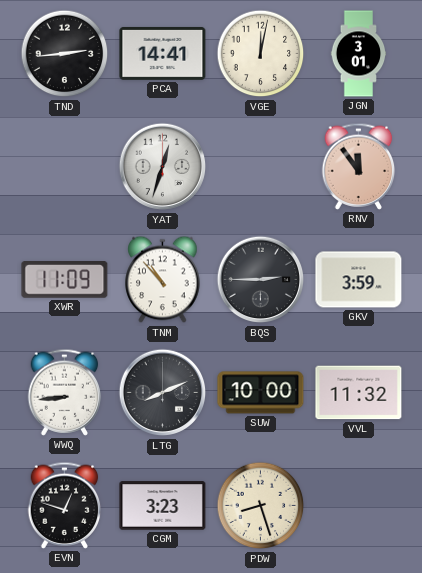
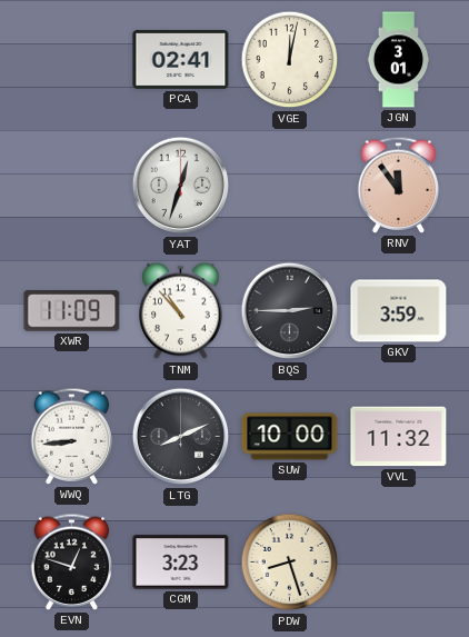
TND: 2:44 -> none (65, 54)
PCA: 14:41 -> 02:41 (181, 59)
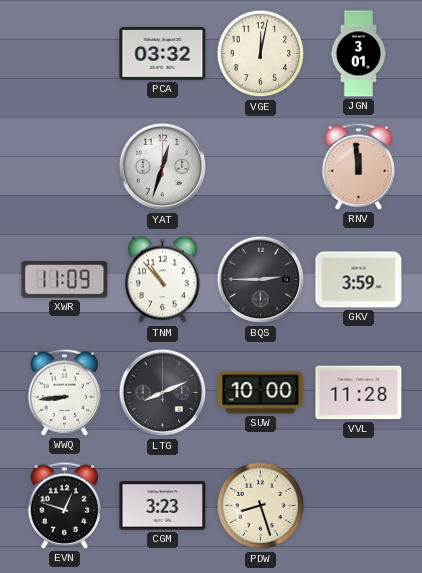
PCA: 02:41 -> 03:32 (163, 53)
RNV: 11:54 -> 11:59 (359, 166)
VVL: 11:32 -> 11:28 (359, 393)
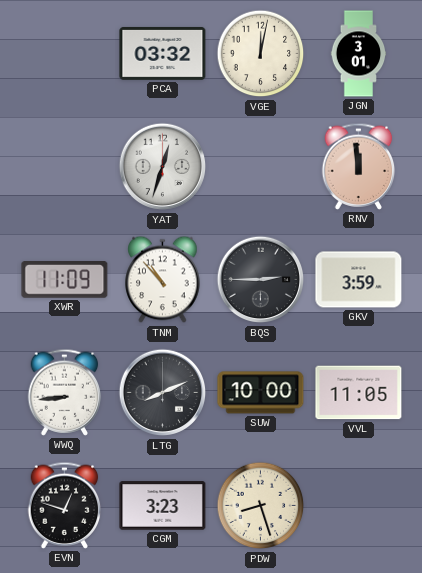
VVL: 11:28 -> 11:05 (359, 393)
